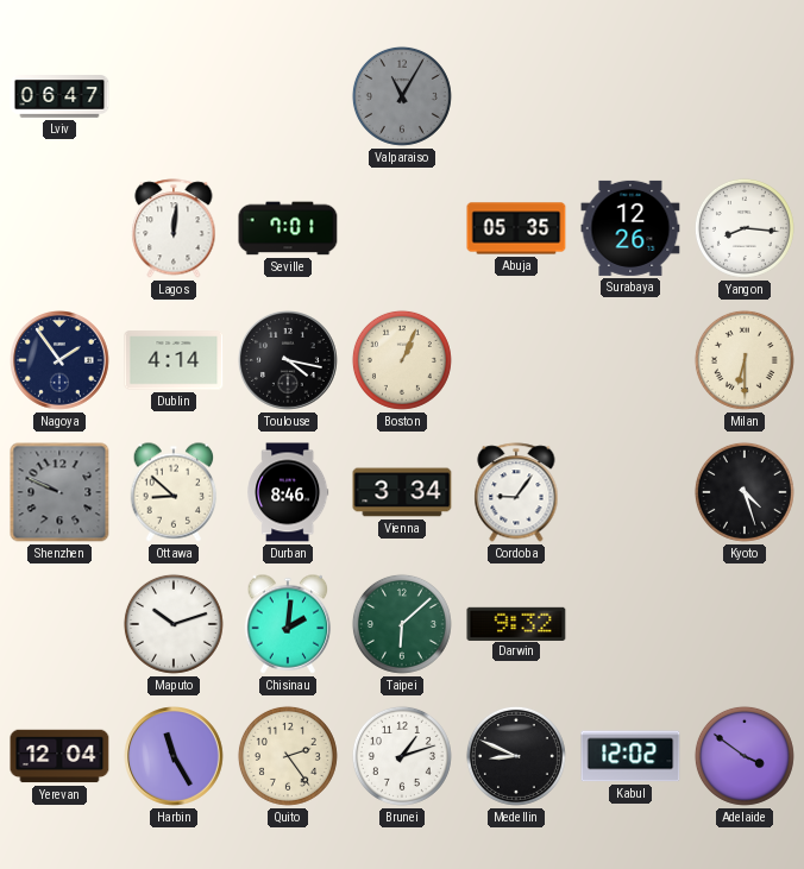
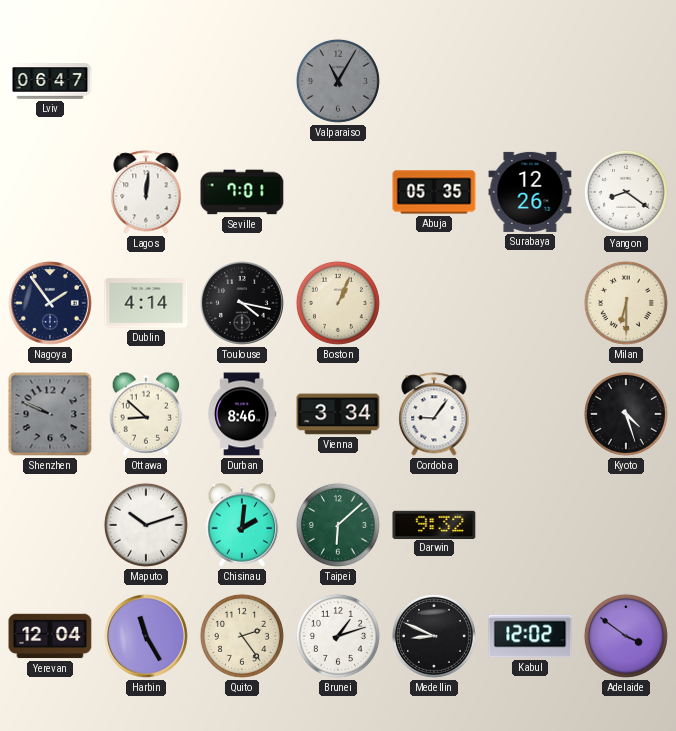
Yangon: 8:16 -> 8:21 (626, 192)
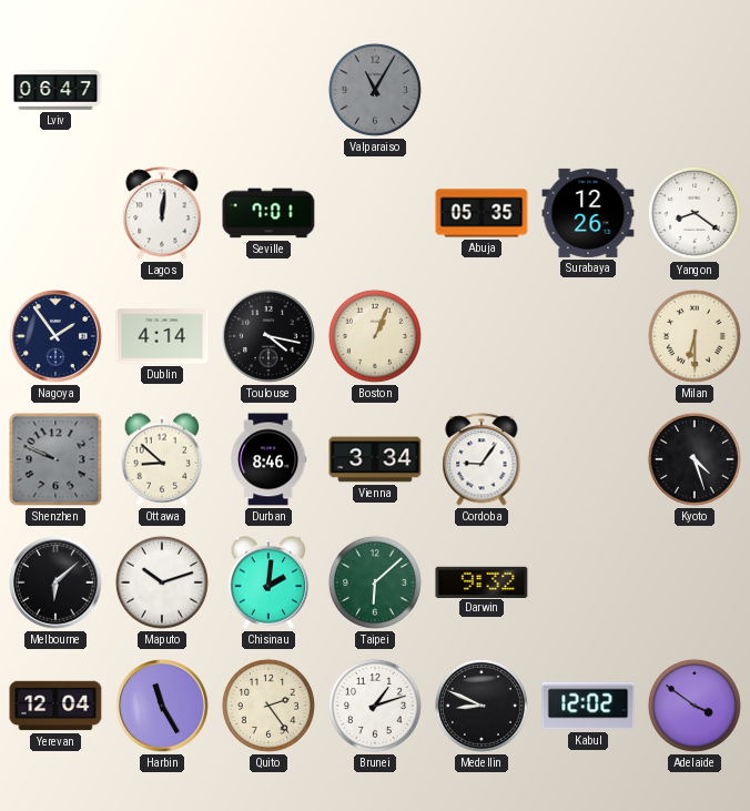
Melbourne: none -> 6:08 (57, 584)
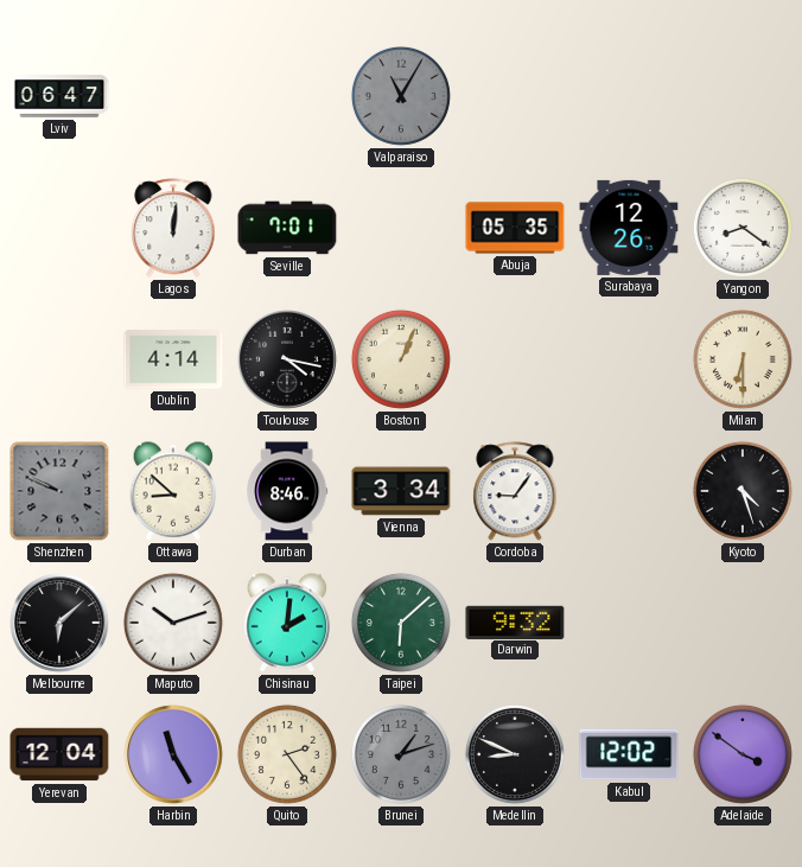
Nagoya: 1:54 -> none (57, 337)
Brunei dial: white -> grey (401, 754)
